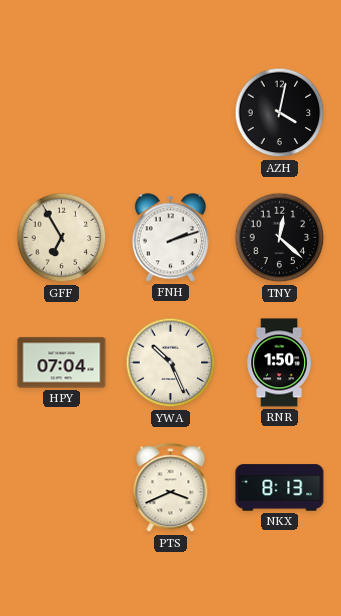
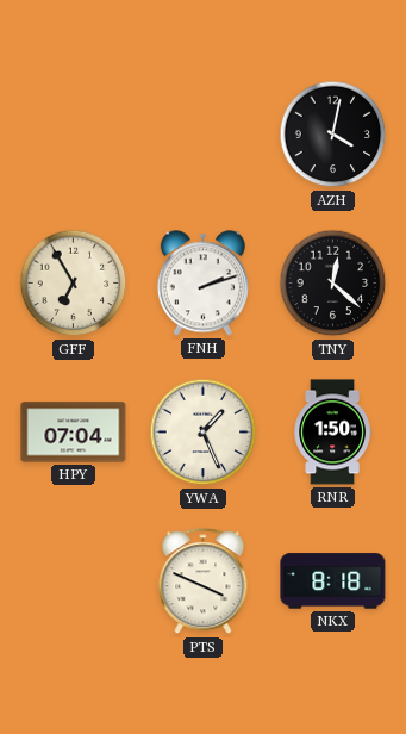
YWA: 10:26 -> 1:26 (204, 433)
PTS: 3:41 -> 3:49 (204, 581)
NKX: 8:13 -> 8:18 (333, 581)
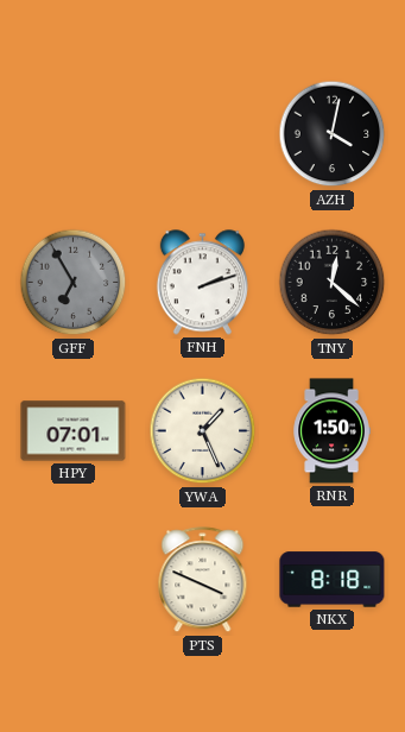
GFF dial: cream -> grey (74, 283)
HPY: 07:04 -> 07:01 (74, 431)
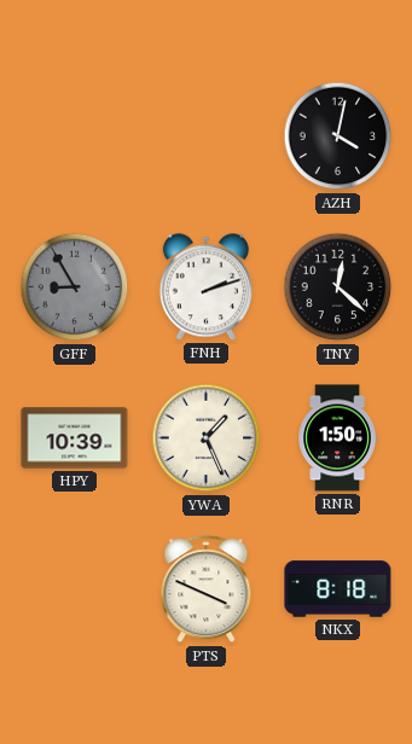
GFF: 6:55 -> 8:55 (75, 287)
HPY: 07:01 -> 10:39 (75, 438)
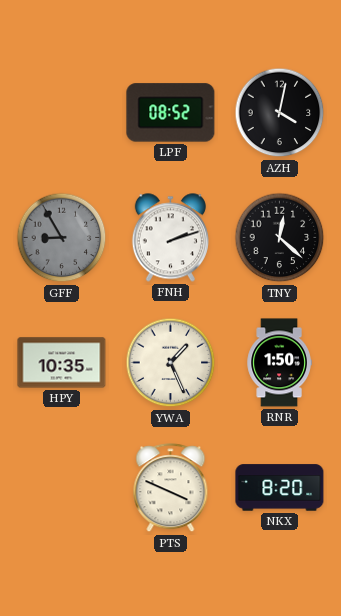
LPF: none -> 08:52 (171, 113)
HPY: 10:39 -> 10:35 (62, 363)
NKX: 8:18 -> 8:20 (280, 488)
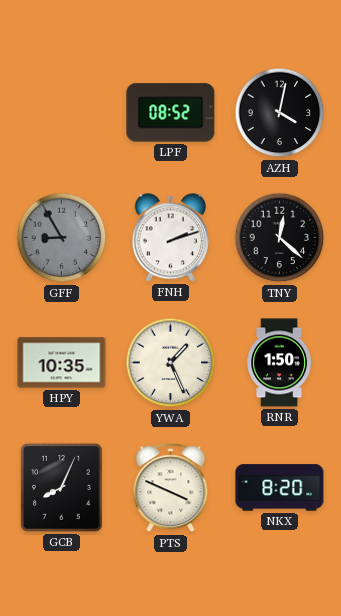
GCB: none -> 8:04 (61, 487)
